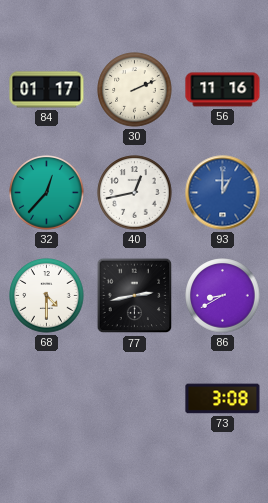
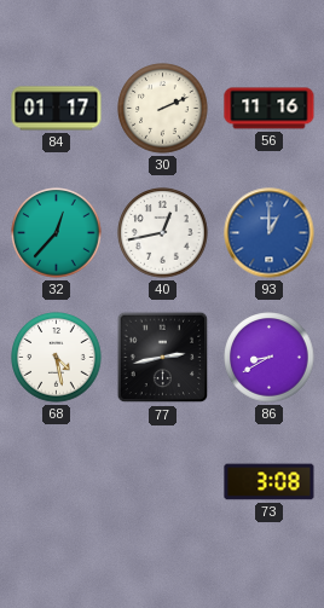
68: 4:30 -> 4:28 (57, 358)
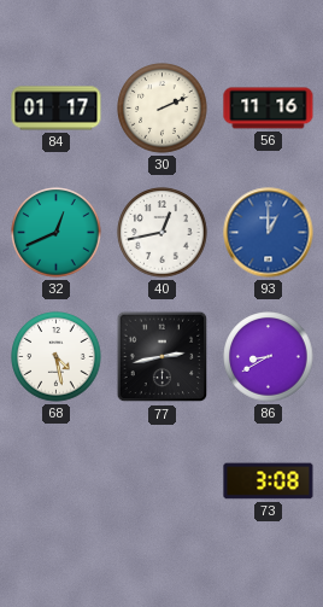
32: 12:37 -> 12:41 (57, 233)
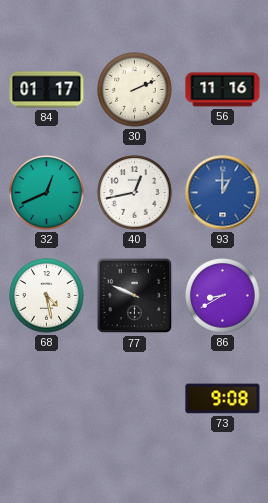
77: 2:43 -> 9:49 (135, 296)
73: 3:08 -> 9:08 (223, 399)
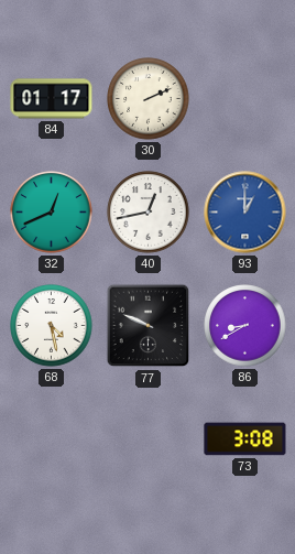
56: 11:16 -> none (223, 90)
73: 9:08 -> 3:08 (245, 439)
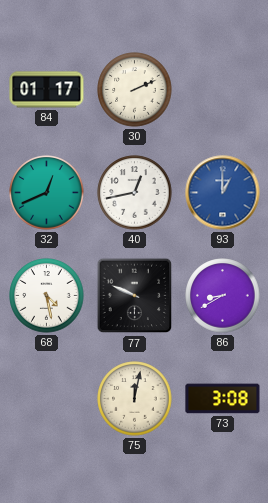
75: none -> 12:02 (135, 399)
